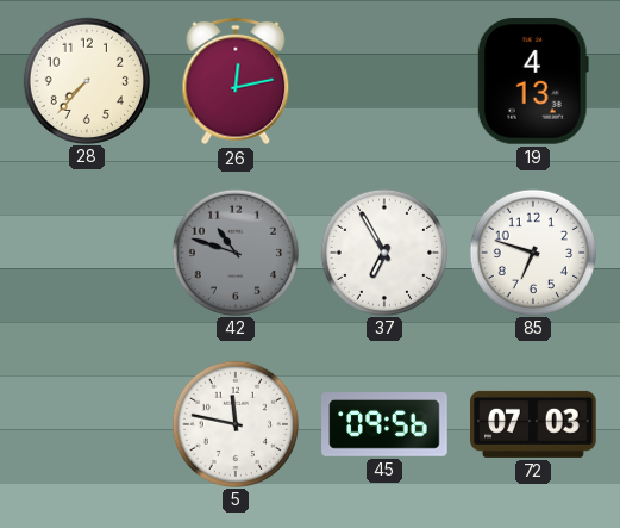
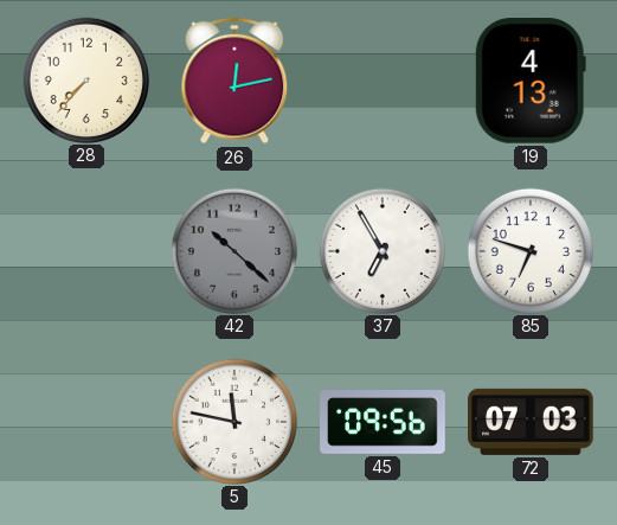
42: 10:48 -> 10:22 (233, 250)
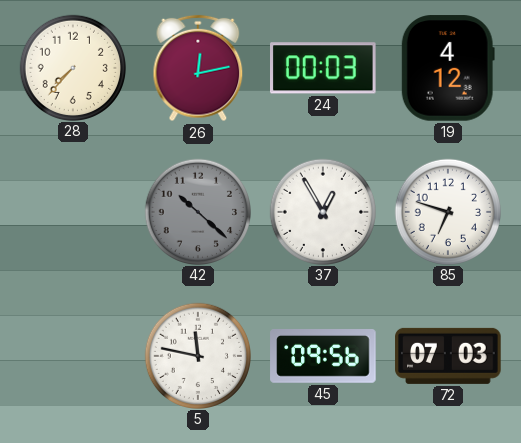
24: none -> 00:03 (324, 68)
19: 4:13 -> 4:12 (448, 68)
37: 6:55 -> 12:55 (322, 211)
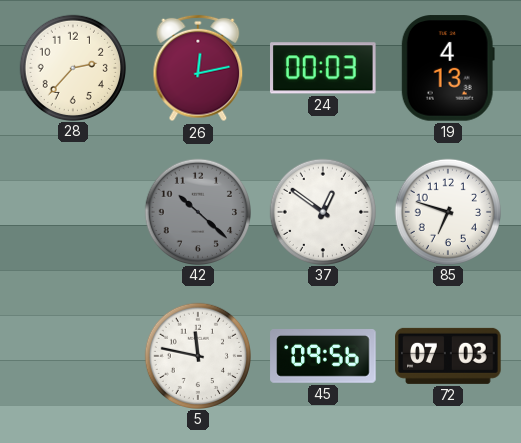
28: 7:37 -> 2:37 (72, 67)
19: 4:12 -> 4:13 (448, 68)
37: 12:55 -> 12:51 (322, 211)
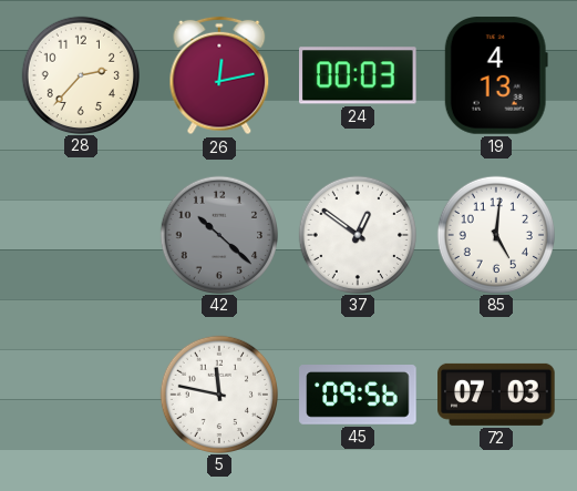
85: 6:48 -> 5:01 (495, 234)
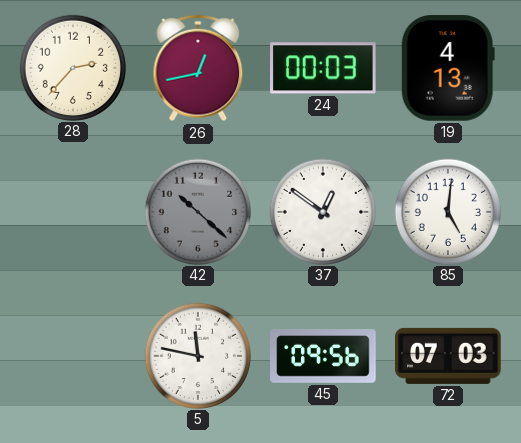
26: 12:13 -> 12:43 (198, 68)
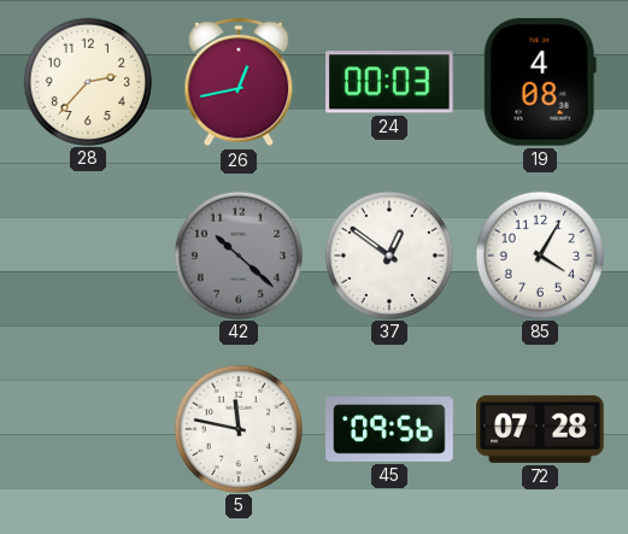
19: 4:13 -> 4:08 (540, 82)
85: 5:01 -> 4:05 (539, 254)
72: 07:03 -> 07:28 (540, 429)
